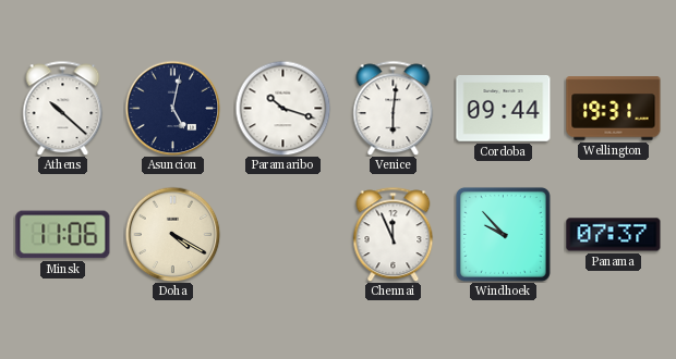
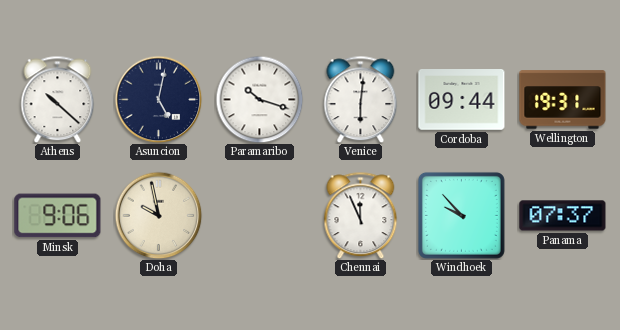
Minsk: 11:06 -> 9:06 (58, 216)
Doha: 4:20 -> 9:58 (158, 215)
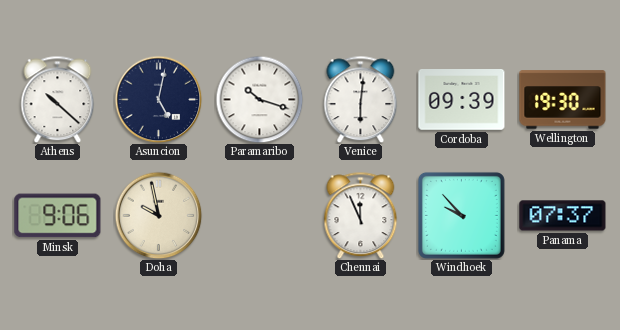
Cordoba: 09:44 -> 09:39 (462, 100)
Wellington: 19:31 -> 19:30 (563, 100)
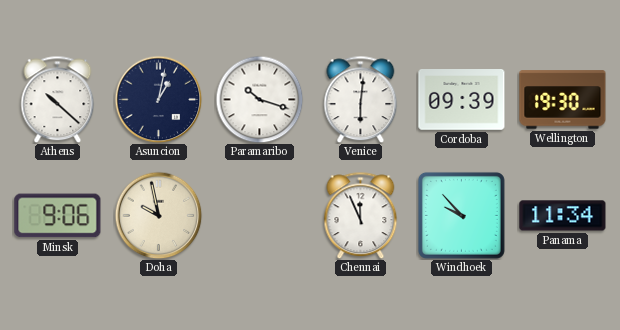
Asuncion: 5:02 -> 1:02 (158, 99)
Panama: 07:37 -> 11:34 (563, 216)
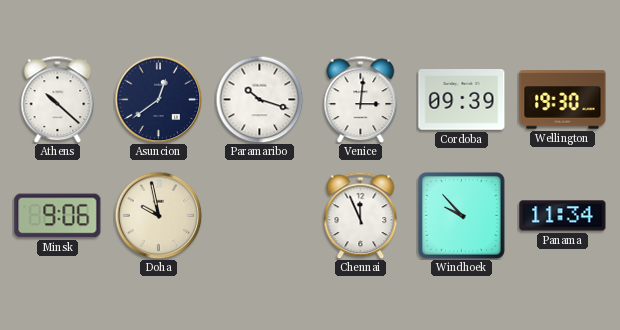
Asuncion: 1:02 -> 12:39 (158, 99)
Venice: 6:01 -> 3:01 (361, 99)
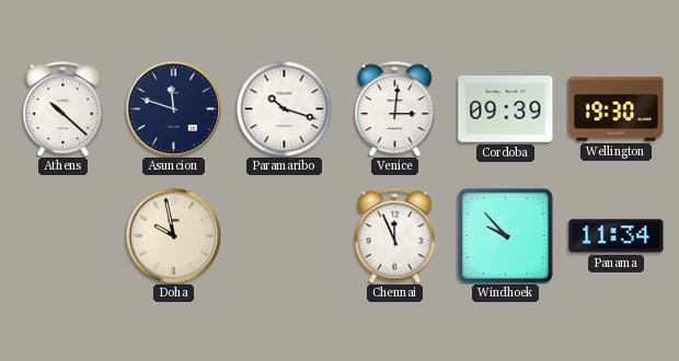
Asuncion: 12:39 -> 11:48 (173, 108)
Minsk: 9:06 -> none (58, 216)
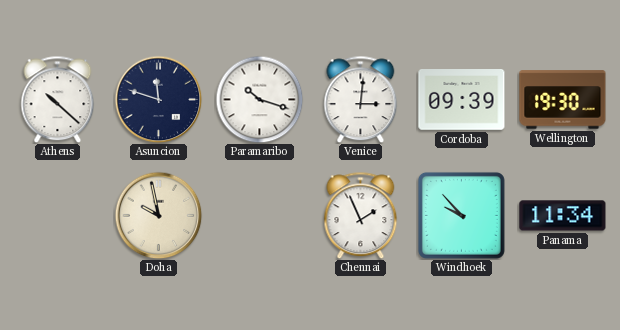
Chennai: 11:56 -> 1:56 (361, 215)
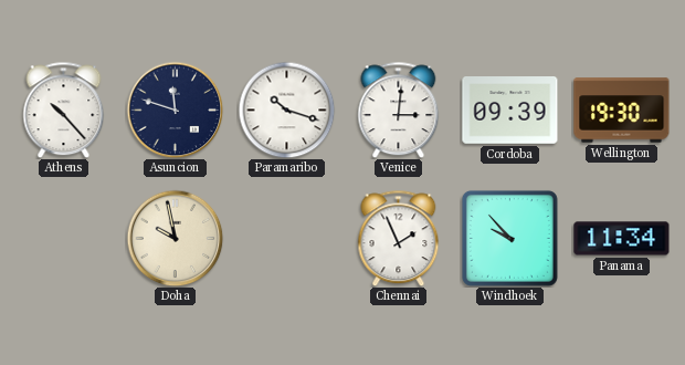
Athens: 10:22 -> 10:23 (64, 109)
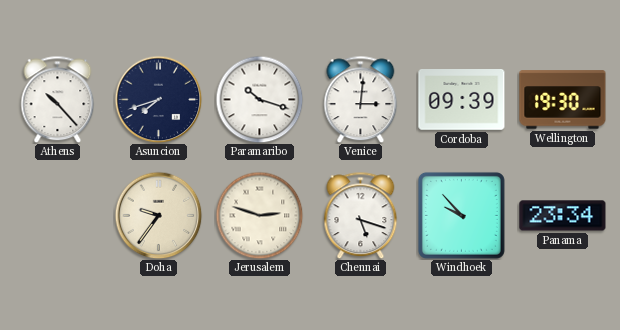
Asuncion: 11:48 -> 7:42 (158, 99)
Doha: 9:58 -> 9:36 (158, 215)
Jerusalem: none -> 2:48 (259, 215)
Chennai: 1:56 -> 5:18 (361, 215)
Panama: 11:34 -> 23:34 (563, 216)
